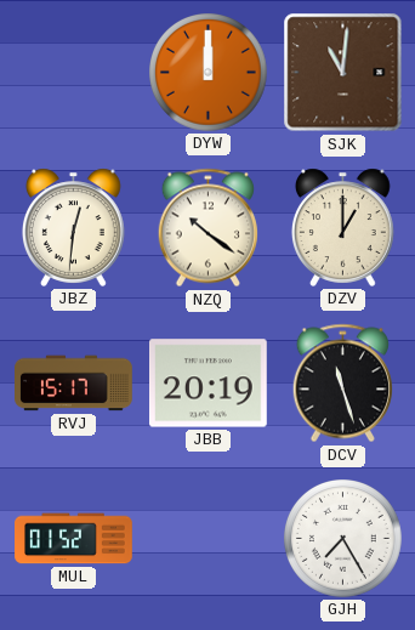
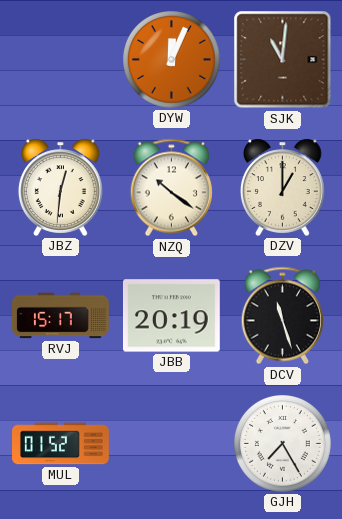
DYW: 12:00 -> 12:04 (172, 60)
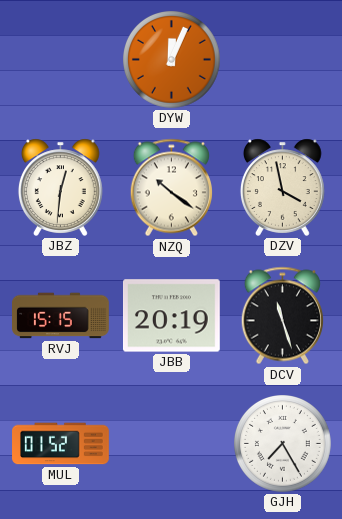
SJK: 11:01 -> none (283, 60)
DZV: 1:00 -> 3:58 (282, 187)
RVJ: 15:17 -> 15:15 (61, 316)
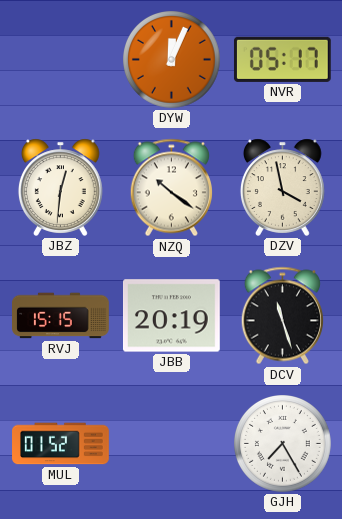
NVR: none -> 05:17 (282, 59)
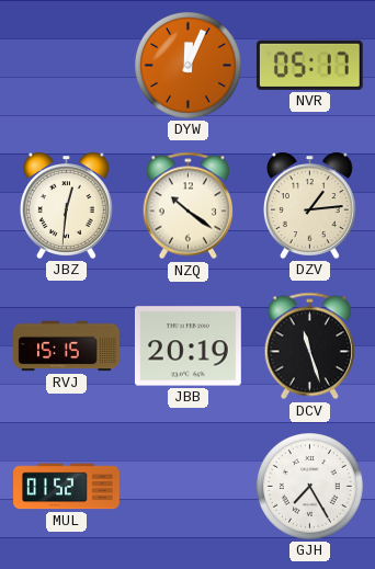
DZV: 3:58 -> 1:14 (309, 205)
